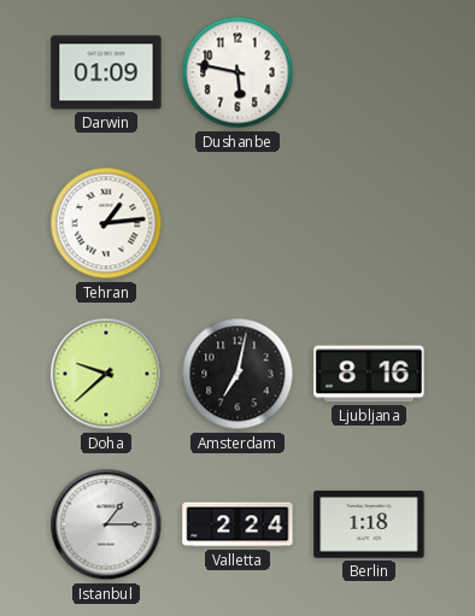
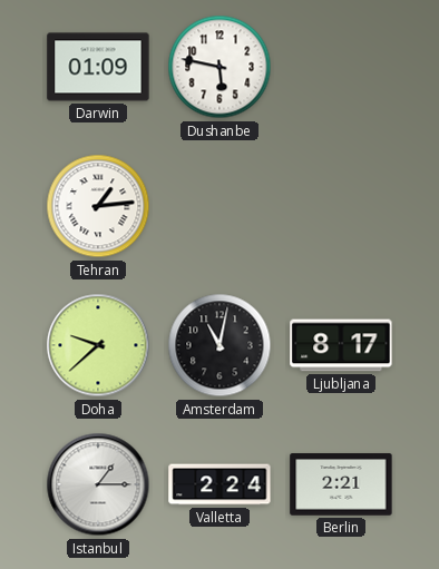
Amsterdam: 7:02 -> 11:02 (219, 345)
Ljubljana: 8:16 -> 8:17 (341, 345)
Berlin: 1:18 -> 2:21 (341, 484)
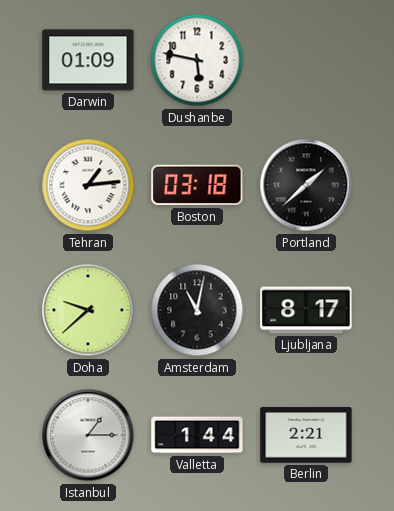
Boston: none -> 03:18 (197, 185)
Portland: none -> 1:38 (306, 185)
Valletta: 2:24 -> 1:44 (197, 435)
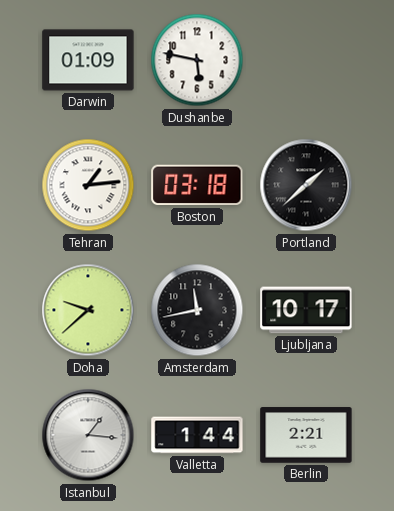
Amsterdam: 11:02 -> 11:43 (197, 310)
Ljubljana: 8:17 -> 10:17 (306, 310)
Istanbul: 1:15 -> 1:16 (88, 435)
